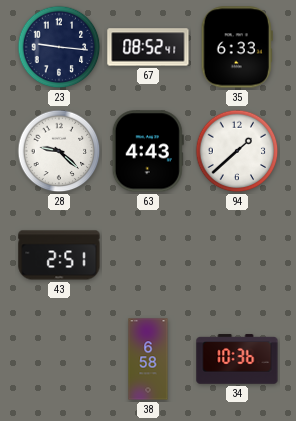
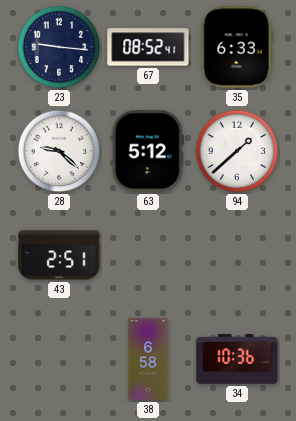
63: 4:43 -> 5:12 (148, 151)
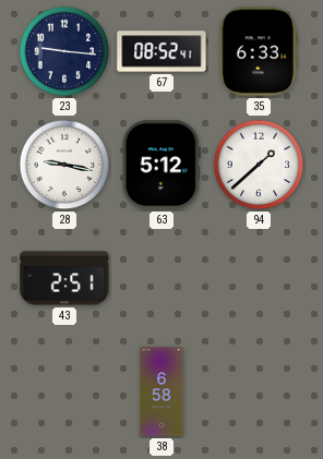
28: 9:22 -> 9:17 (64, 165)
34: 10:36 -> none (237, 359)
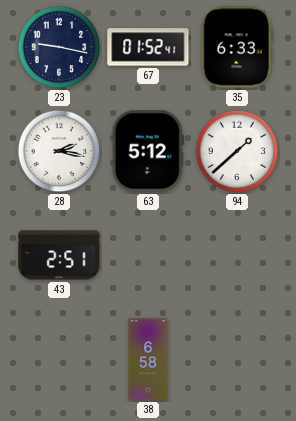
23: 9:16 -> 9:17 (59, 47)
67: 08:52 -> 01:52 (148, 47)
28: 9:17 -> 2:17 (59, 151)
